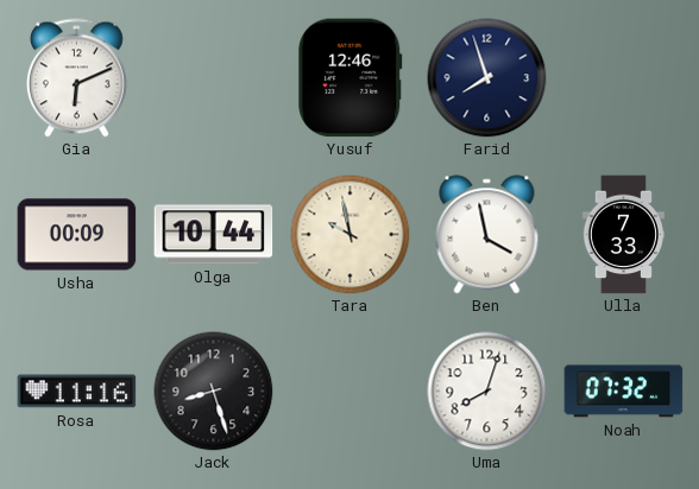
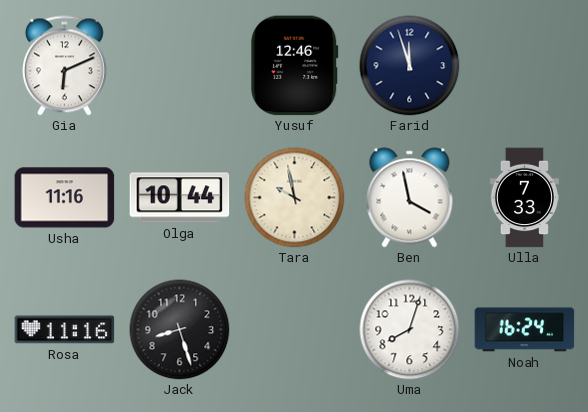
Farid: 7:57 -> 11:57 (410, 66)
Usha: 00:09 -> 11:16 (65, 198)
Noah: 07:32 -> 16:24 (525, 330)
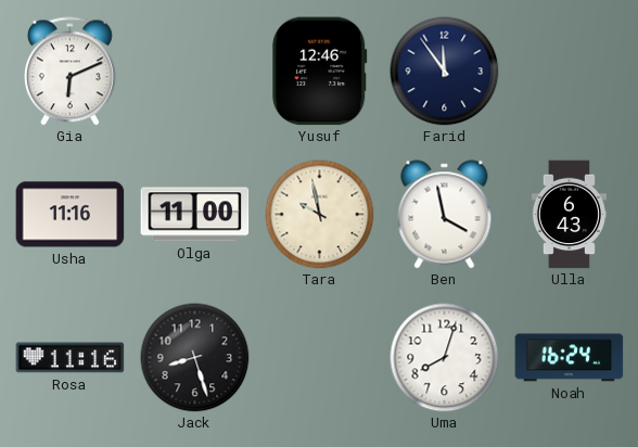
Farid: 11:57 -> 11:54 (445, 72)
Olga: 10:44 -> 11:00 (195, 215)
Ulla: 7:33 -> 6:43 (569, 215)
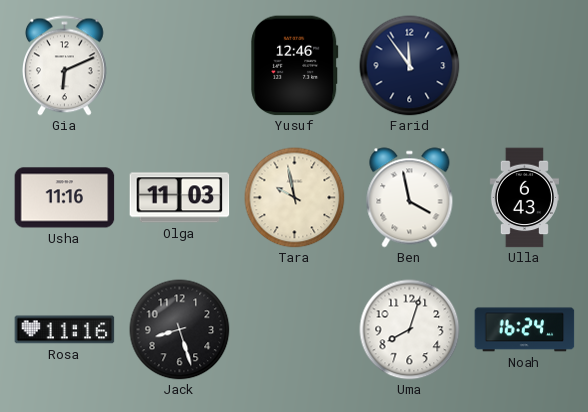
Olga: 11:00 -> 11:03 (180, 198)
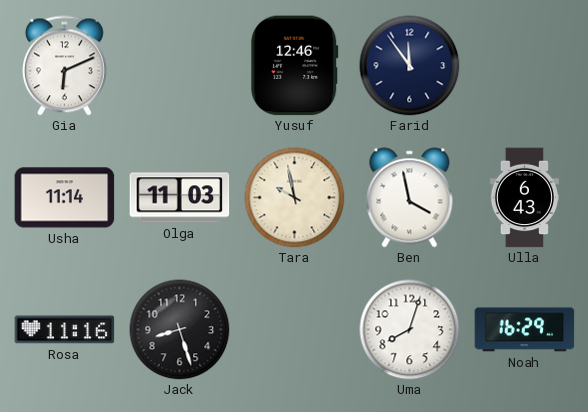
Usha: 11:16 -> 11:14 (65, 198)
Noah: 16:24 -> 16:29 (525, 330)
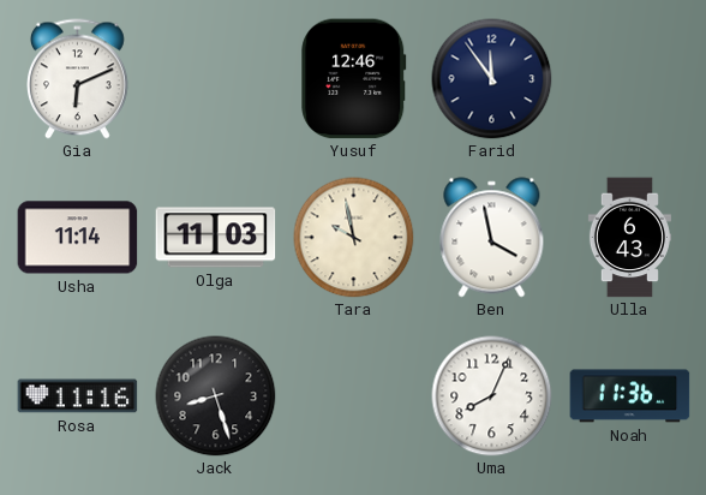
Uma: 8:03 -> 8:04 (492, 396)
Noah: 16:29 -> 11:36 (630, 396)
